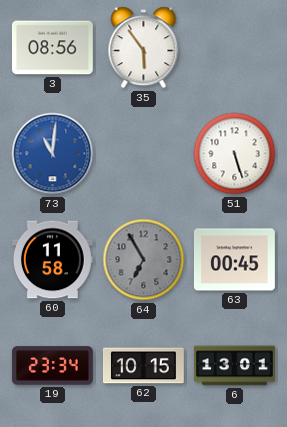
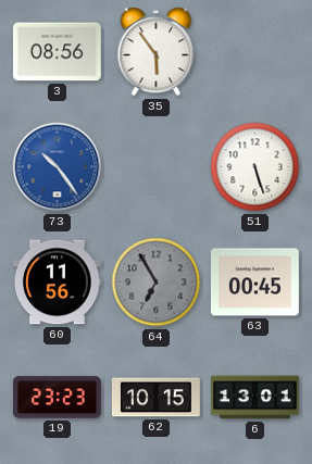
73: 11:01 -> 10:24 (58, 167)
60: 11:58 -> 11:56 (57, 283)
19: 23:34 -> 23:23 (57, 398)
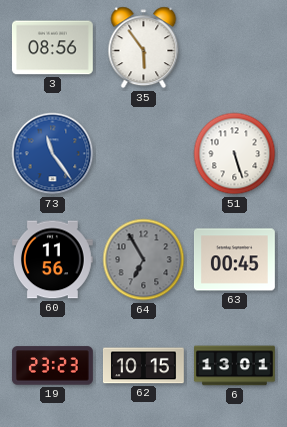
73: 10:24 -> 11:24 (53, 154)
